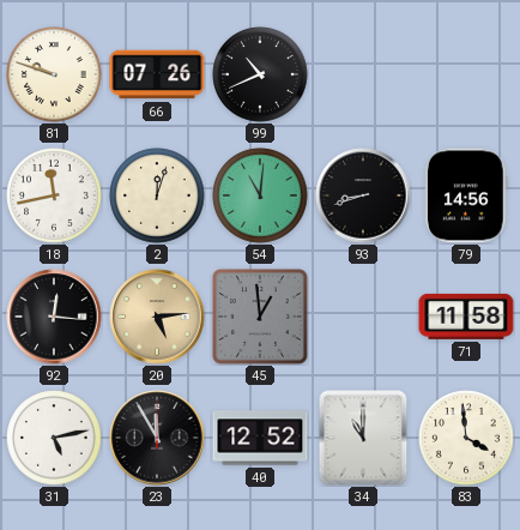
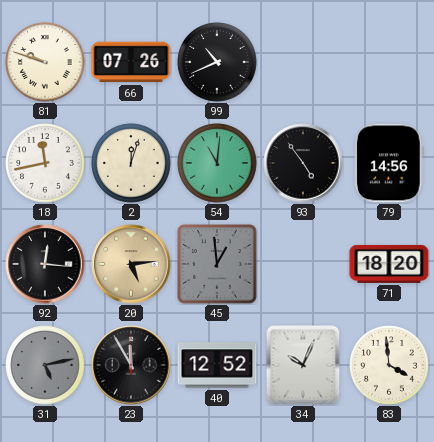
93: 8:42 -> 4:54 (303, 163)
71: 11:58 -> 18:20 (389, 264)
31 dial: white -> grey (45, 365)
34: 11:00 -> 10:04 (303, 365)
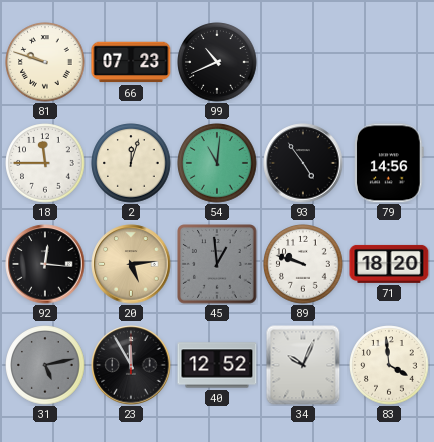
66: 07:26 -> 07:23 (131, 62)
18: 11:43 -> 11:45 (45, 163)
89: none -> 9:48 (303, 264)
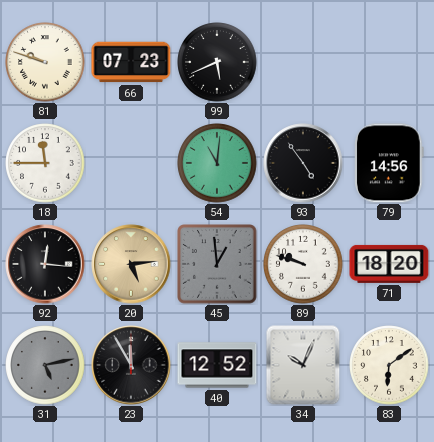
99: 10:41 -> 5:41 (217, 62)
2: 12:03 -> none (131, 163)
83: 3:59 -> 6:09 (389, 365)
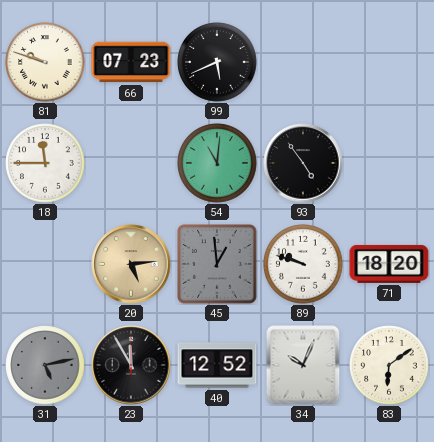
79: 14:56 -> none (390, 163)
92: 12:16 -> none (45, 264)
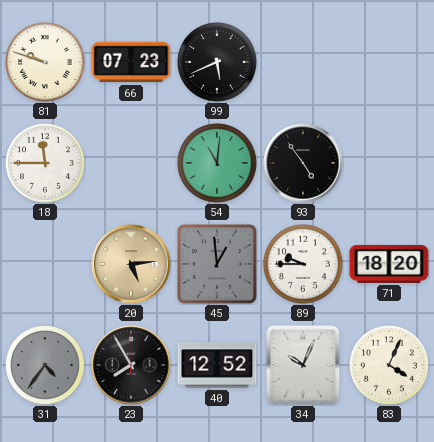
89: 9:48 -> 9:45 (303, 264)
31: 5:13 -> 4:36 (45, 365)
23: 11:55 -> 7:55 (131, 365)
83: 6:09 -> 4:04 (389, 365)
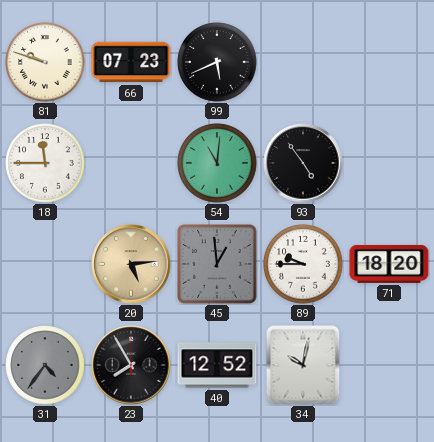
34: 10:04 -> 10:02 (303, 365)
83: 4:04 -> none (389, 365)
